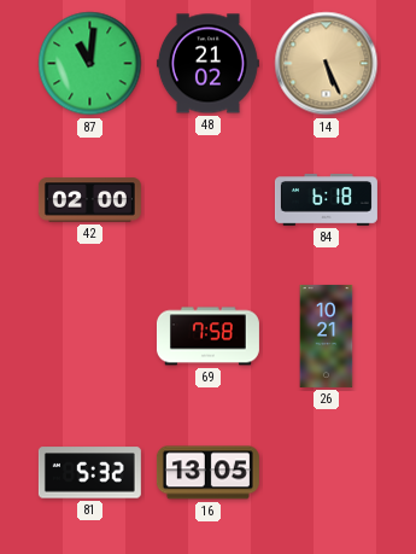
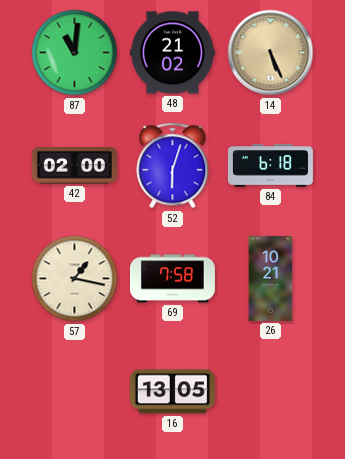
52: none -> 6:03 (173, 166)
57: none -> 1:17 (75, 279)
81: 5:32 -> none (89, 473)
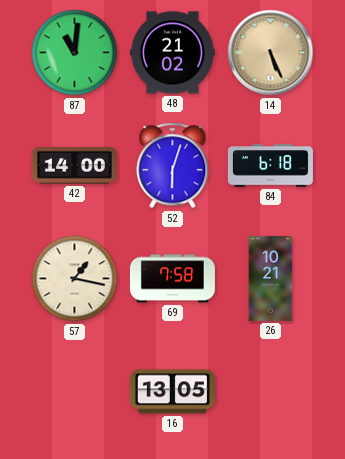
42: 02:00 -> 14:00 (74, 166)
